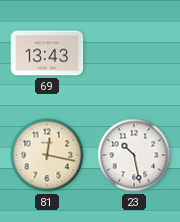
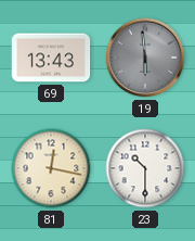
19: none -> 5:59 (145, 58)
23: 10:28 -> 10:30 (145, 168)
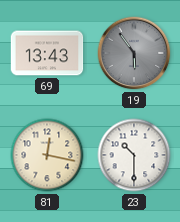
19: 5:59 -> 5:54 (134, 53)
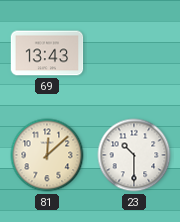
19: 5:54 -> none (134, 53)
81: 12:17 -> 12:08 (47, 155)
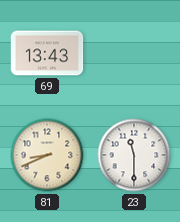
81: 12:08 -> 8:41 (47, 155)
23: 10:30 -> 11:30 (134, 155)
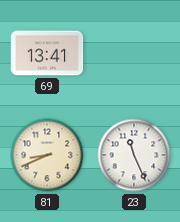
69: 13:43 -> 13:41 (47, 53)
23: 11:30 -> 11:26 (134, 155)
